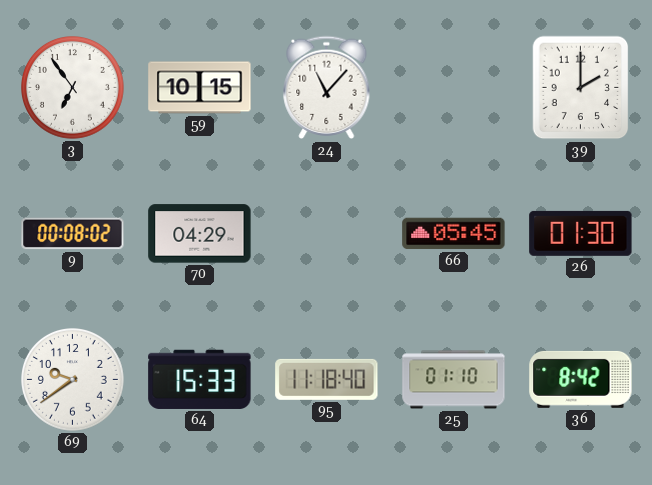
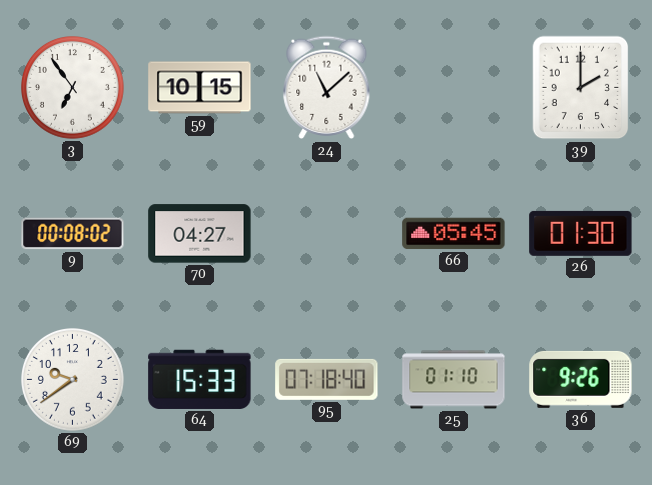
24: 11:07 -> 11:08 (327, 88)
70: 04:29 -> 04:27 (200, 234)
95: 11:18 -> 07:18 (327, 379)
36: 8:42 -> 9:26 (581, 379)
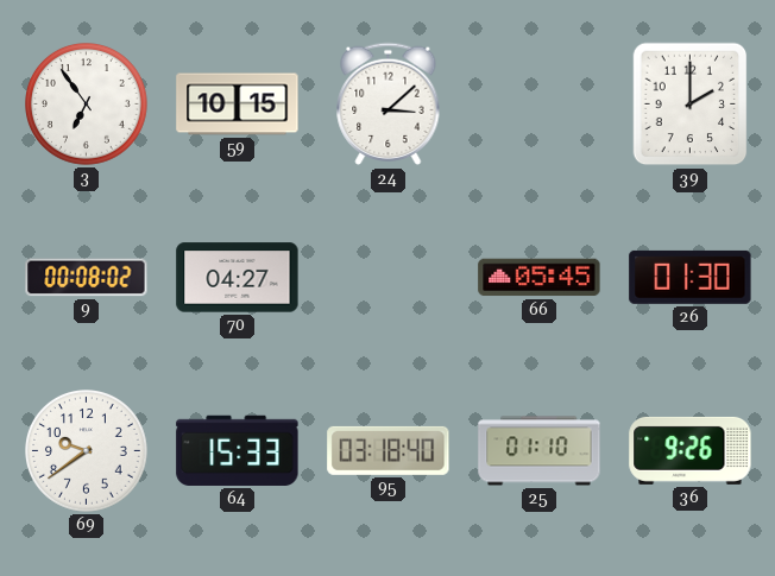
24: 11:08 -> 3:08 (389, 105)
95: 07:18 -> 03:18 (389, 450)
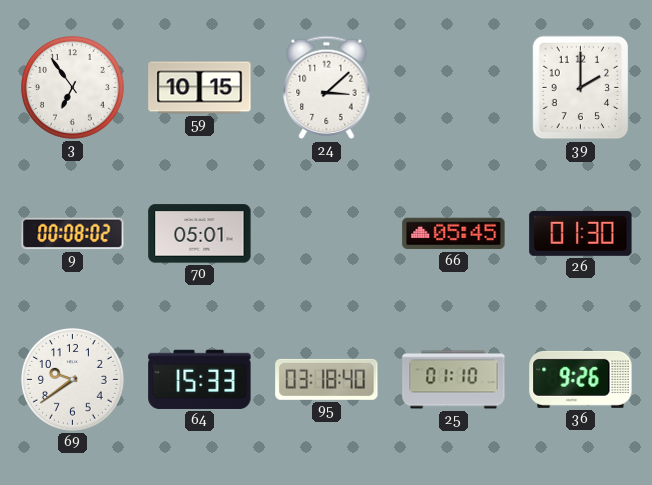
70: 04:27 -> 05:01 (200, 234)
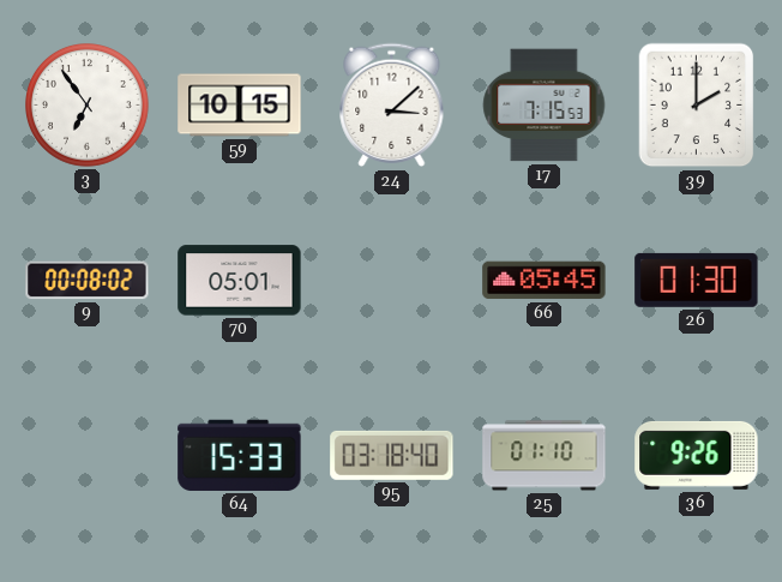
17: none -> 7:15 (545, 106)
69: 9:39 -> none (73, 380)
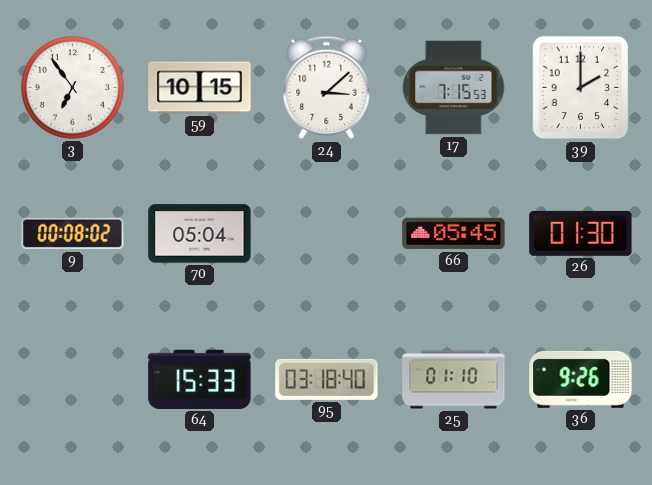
70: 05:01 -> 05:04 (200, 234)
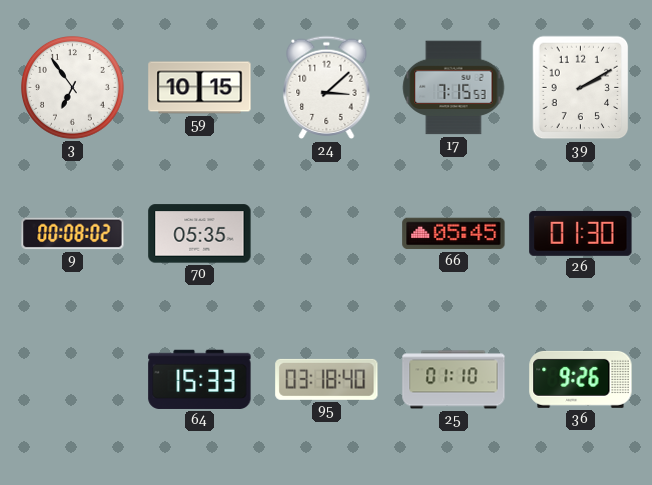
39: 2:00 -> 2:10 (581, 88)
70: 05:04 -> 05:35 (200, 234)
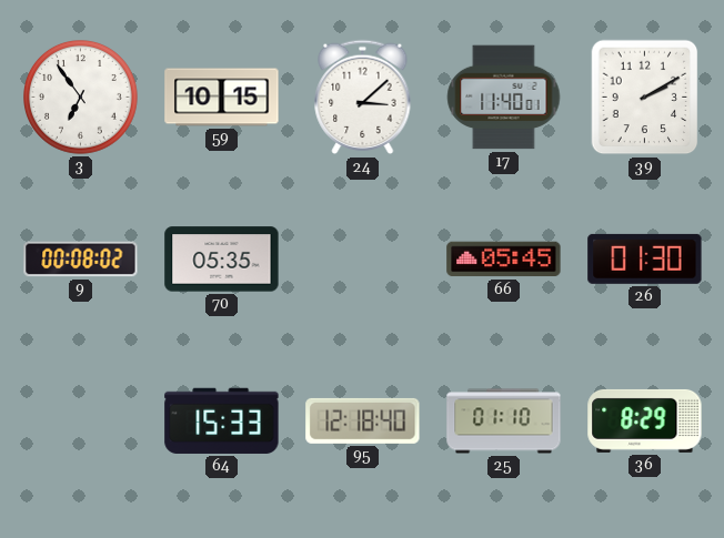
17: 7:15 -> 11:40 (504, 98)
95: 03:18 -> 12:18 (363, 420)
36: 9:26 -> 8:29 (645, 420)
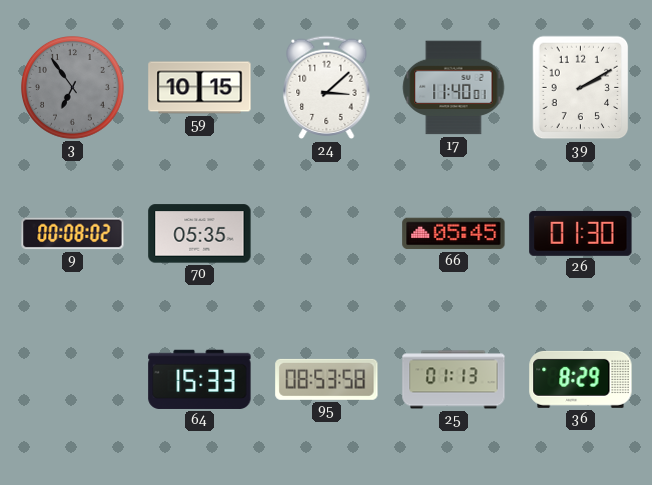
3 dial: white -> grey (73, 88)
95: 12:18 -> 08:53 (327, 379)
25: 01:10 -> 01:13 (454, 380)
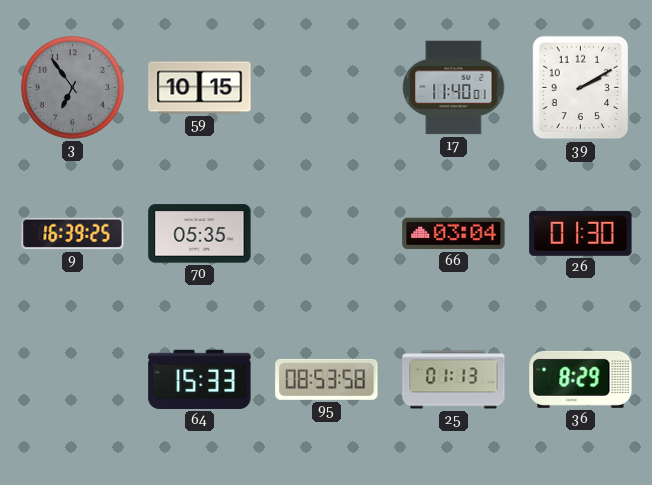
24: 3:08 -> none (327, 88)
9: 00:08 -> 16:39 (73, 234)
66: 05:45 -> 03:04 (454, 234)
